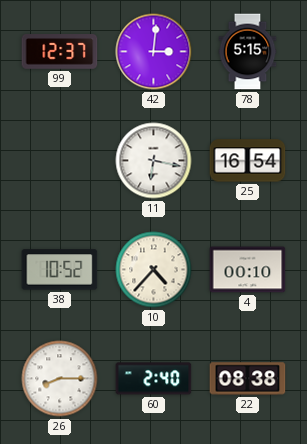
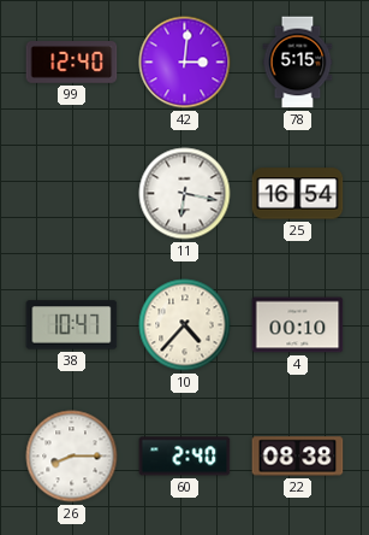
99: 12:37 -> 12:40 (72, 63)
38: 10:52 -> 10:47 (72, 325)
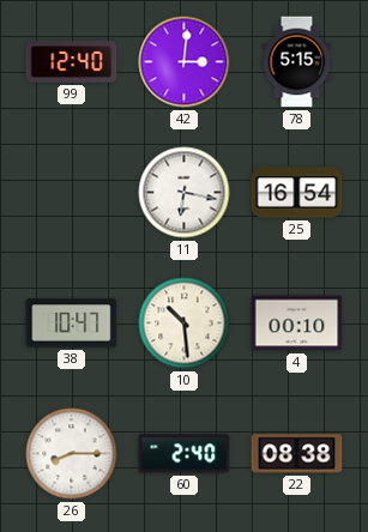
10: 4:37 -> 10:29 (185, 324)
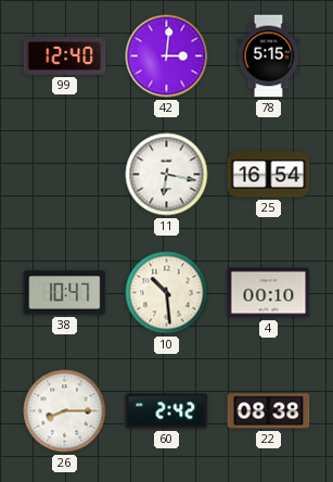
60: 2:40 -> 2:42 (167, 411)
